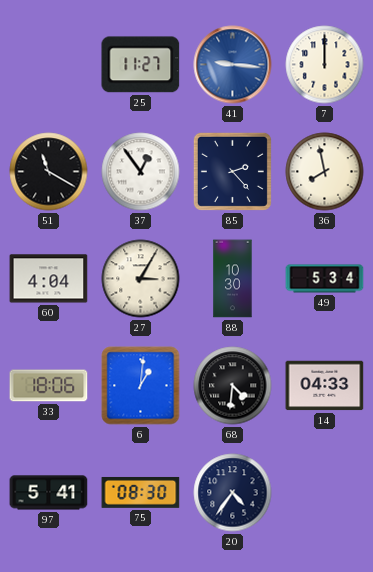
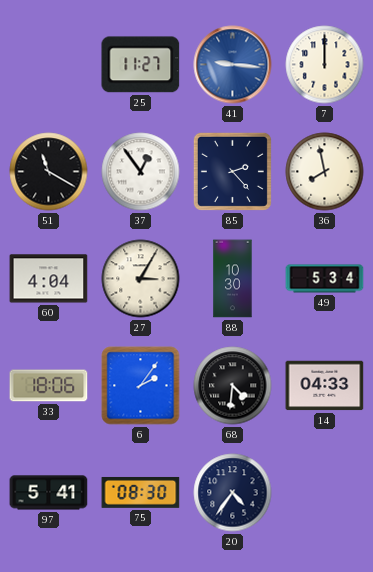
6: 1:01 -> 2:06 (141, 386)
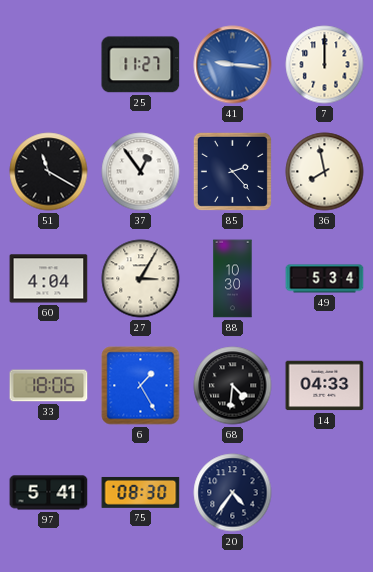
6: 2:06 -> 1:25 (141, 386)
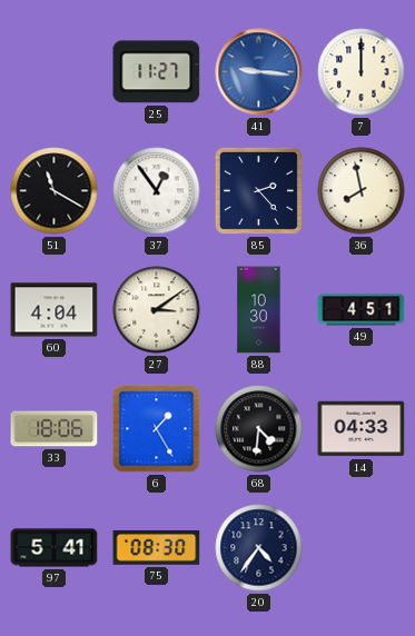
27: 3:05 -> 3:09 (157, 310)
49: 5:34 -> 4:51 (362, 310)
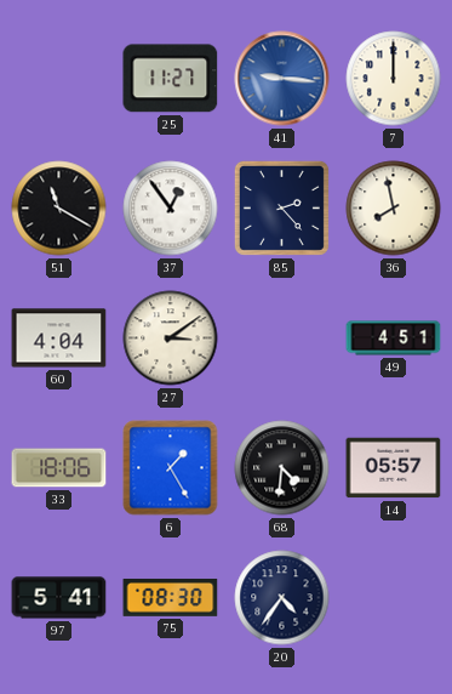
88: 10:30 -> none (259, 310)
14: 04:33 -> 05:57 (394, 468)
